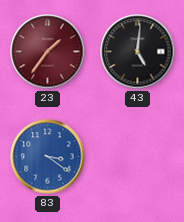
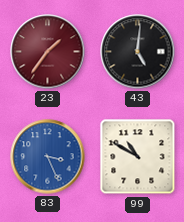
83: 3:21 -> 3:26 (48, 157)
99: none -> 10:50 (138, 157)
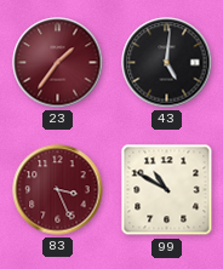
83 dial: blue -> burgundy (58, 190)
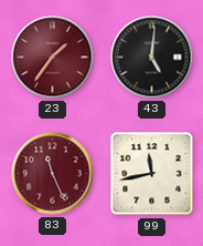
83: 3:26 -> 11:26 (53, 174)
99: 10:50 -> 11:43 (152, 174)
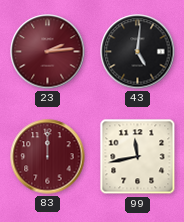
23: 1:36 -> 2:14 (48, 52)
83: 11:26 -> 12:00 (48, 157)
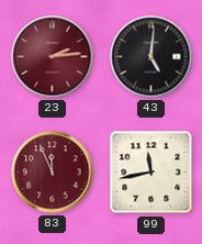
83: 12:00 -> 11:56 (53, 173)
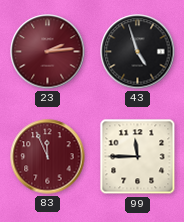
43: 5:01 -> 4:57 (138, 52)
99: 11:43 -> 11:45 (138, 157)
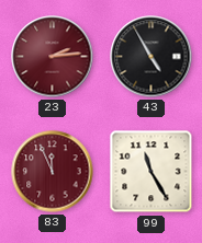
43: 4:57 -> 4:55 (151, 57)
99: 11:45 -> 11:25 (151, 172)
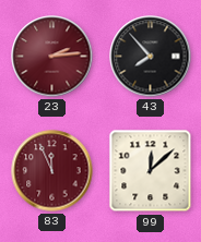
43: 4:55 -> 7:53 (151, 57)
99: 11:25 -> 12:08 (151, 171)
